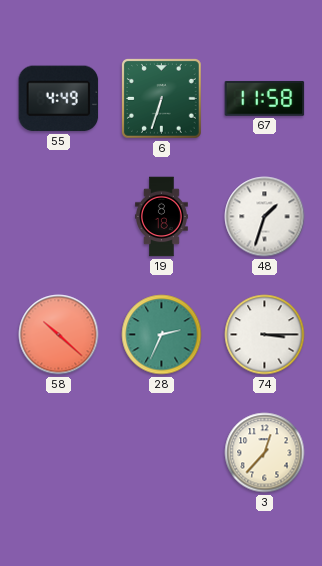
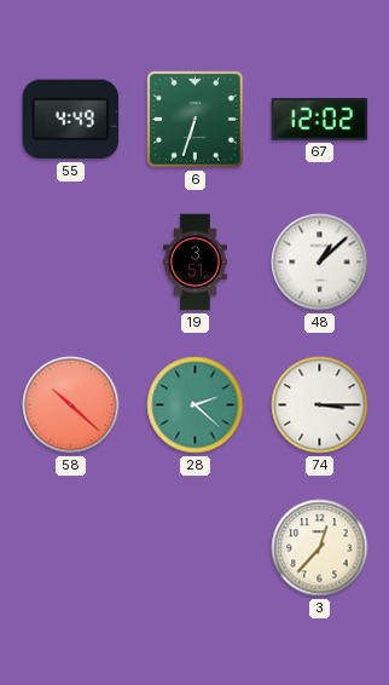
67: 11:58 -> 12:02 (320, 119)
19: 8:18 -> 3:51 (196, 263)
48: 1:33 -> 1:08 (320, 263)
28: 2:34 -> 2:22 (196, 405)
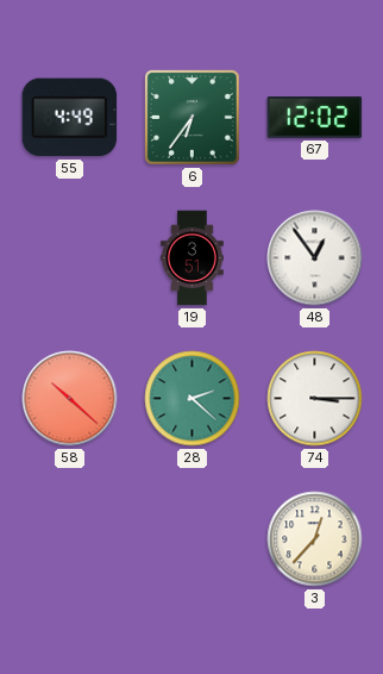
6: 6:33 -> 6:36 (193, 118)
48: 1:08 -> 12:54 (315, 258)
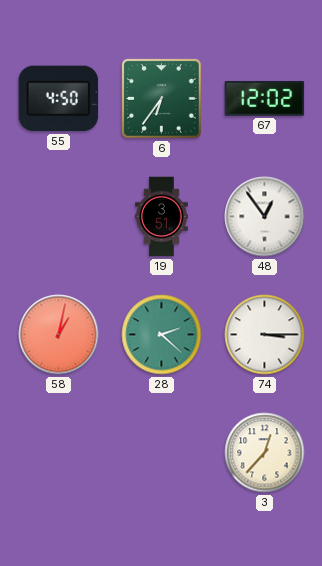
55: 4:49 -> 4:50 (59, 99)
58: 10:22 -> 1:02 (59, 335)
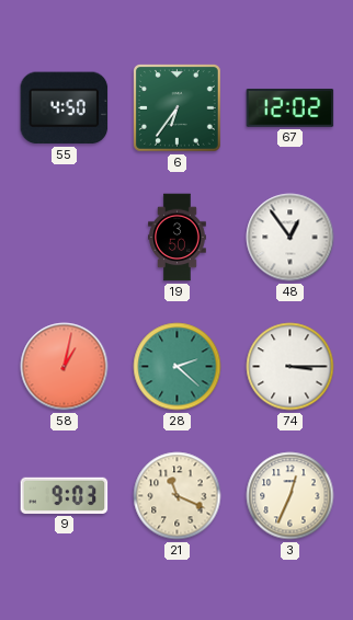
19: 3:51 -> 3:50 (178, 238)
9: none -> 9:03 (65, 495)
21: none -> 11:19 (178, 496)
3: 12:37 -> 12:34 (291, 496)
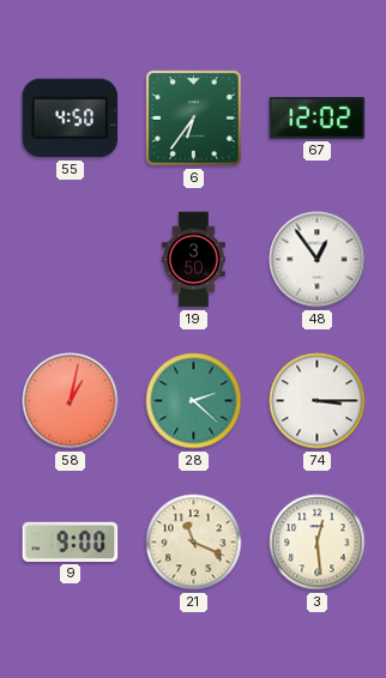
9: 9:03 -> 9:00 (71, 541)
3: 12:34 -> 12:29 (318, 543)
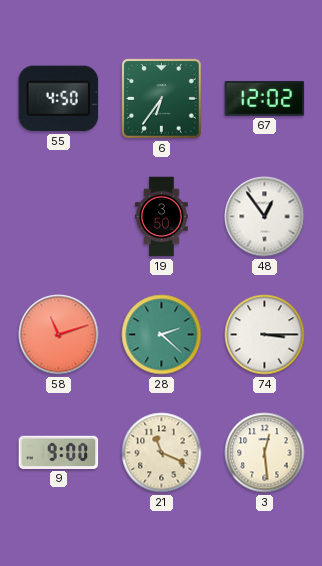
58: 1:02 -> 11:12 (59, 335)
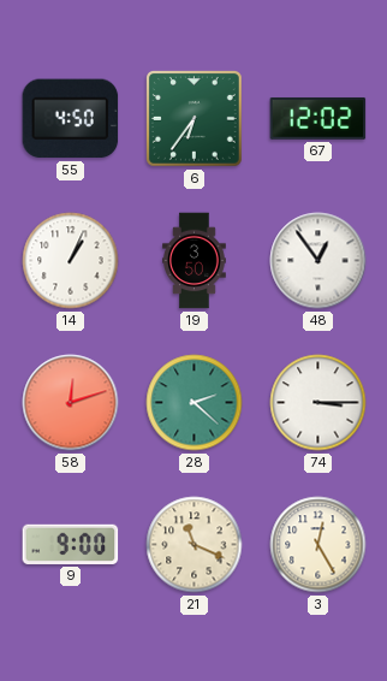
14: none -> 1:04 (71, 261)
58: 11:12 -> 12:12 (71, 403)
3: 12:29 -> 12:25 (318, 545)
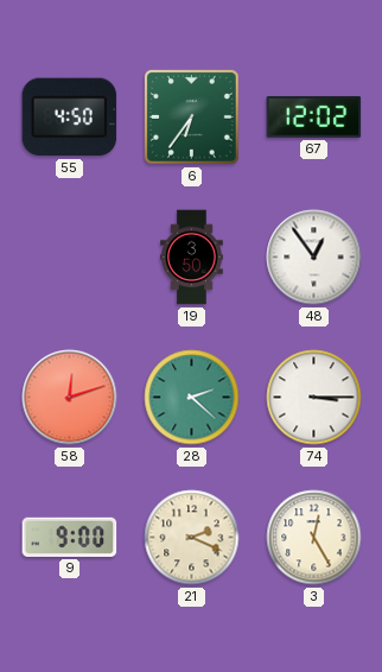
14: 1:04 -> none (71, 261)
21: 11:19 -> 2:19 (192, 538)
